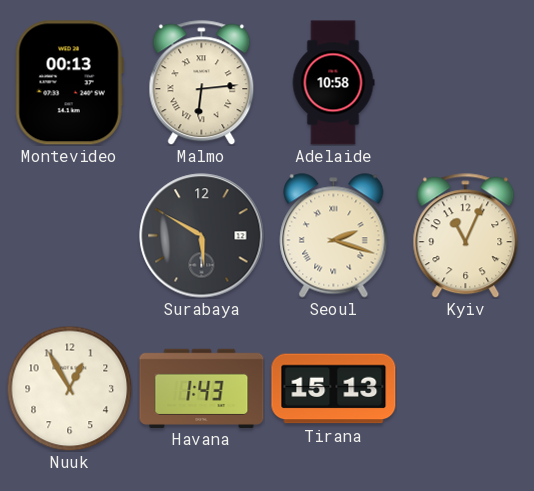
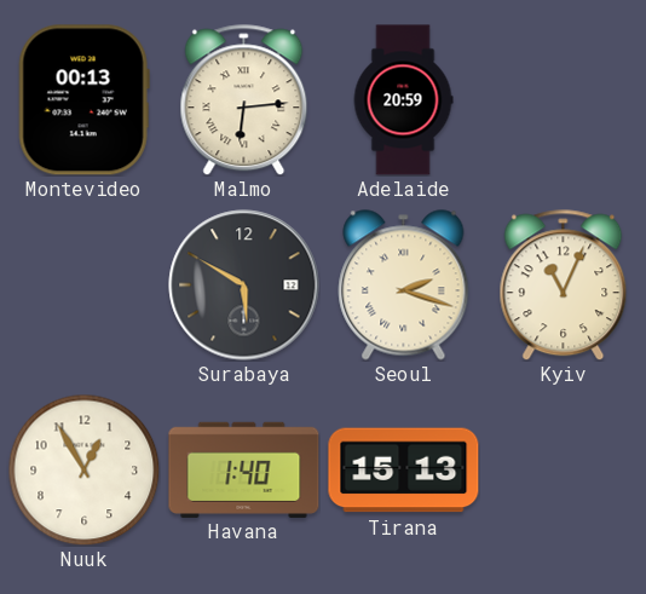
Adelaide: 10:58 -> 20:59 (403, 100)
Havana: 1:43 -> 1:40 (244, 469)
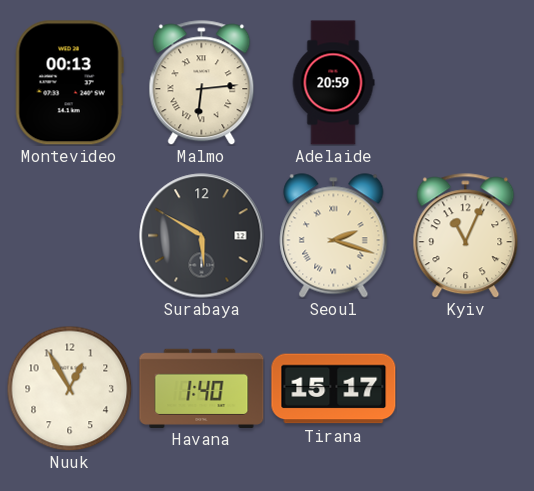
Tirana: 15:13 -> 15:17 (334, 389)
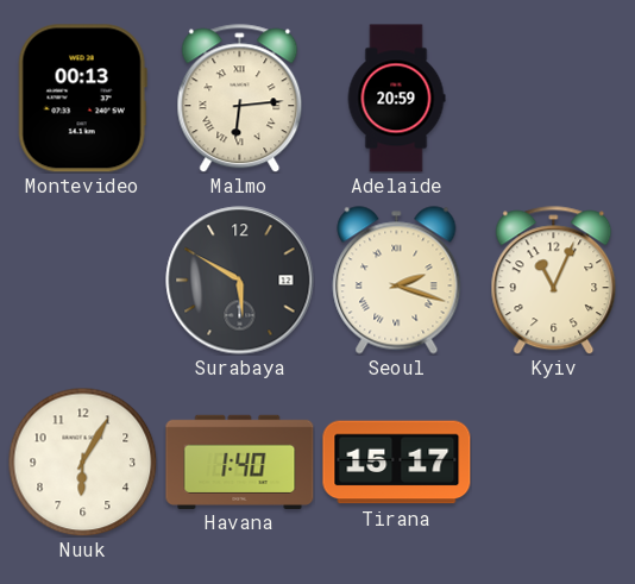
Nuuk: 12:55 -> 6:05 (82, 461)
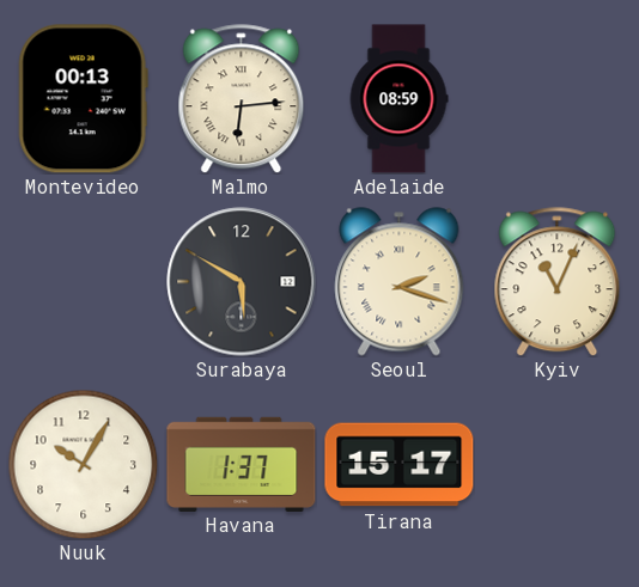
Adelaide: 20:59 -> 08:59 (398, 99)
Nuuk: 6:05 -> 10:05 (83, 464)
Havana: 1:40 -> 1:37 (242, 464)
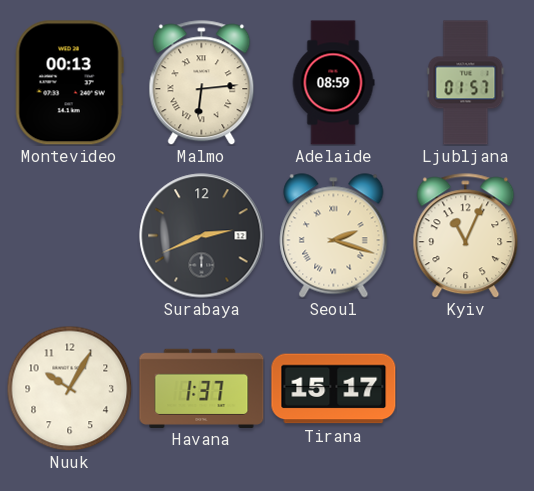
Ljubljana: none -> 01:57 (466, 83)
Surabaya: 5:50 -> 2:41 (202, 236)
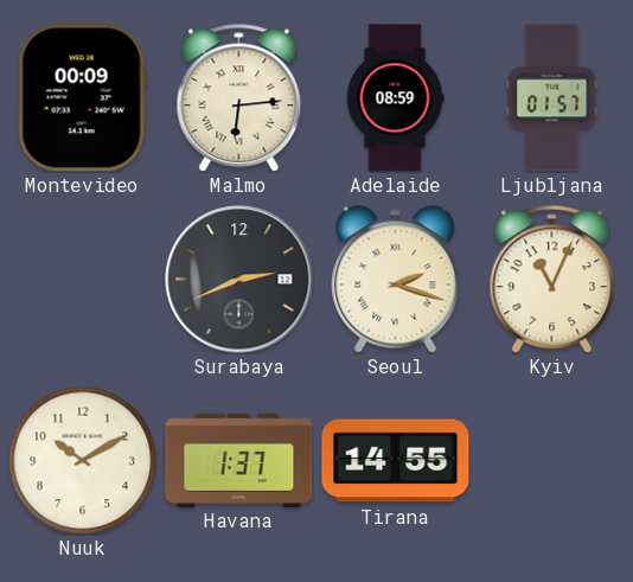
Montevideo: 00:13 -> 00:09 (82, 98)
Nuuk: 10:05 -> 10:10 (82, 460)
Tirana: 15:17 -> 14:55 (396, 461)
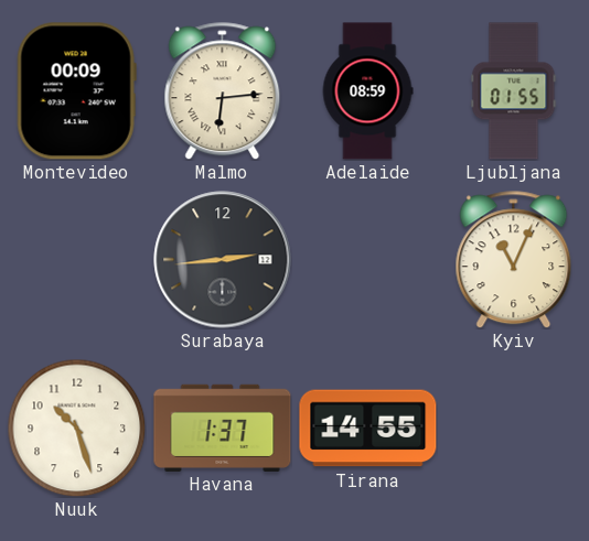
Ljubljana: 01:57 -> 01:55 (514, 91)
Surabaya: 2:41 -> 2:44 (223, 260)
Seoul: 2:18 -> none (396, 280)
Nuuk: 10:10 -> 10:27 (76, 428)
